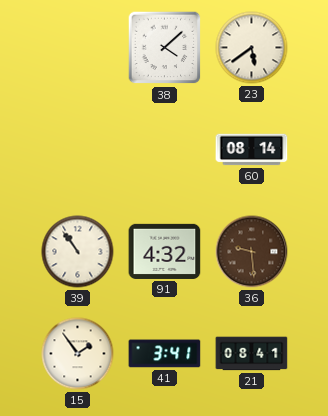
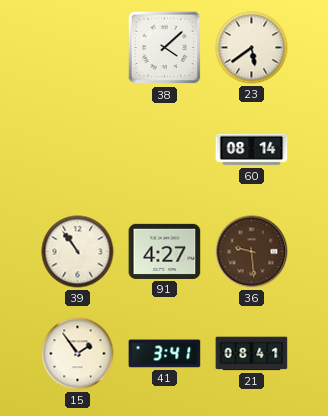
91: 4:32 -> 4:27 (165, 251)
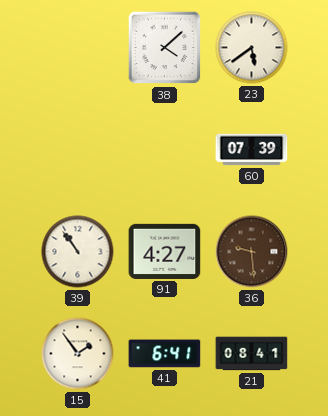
60: 08:14 -> 07:39 (252, 150)
41: 3:41 -> 6:41 (165, 354)
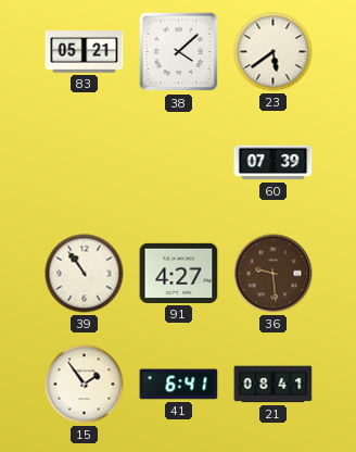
83: none -> 05:21 (85, 52)
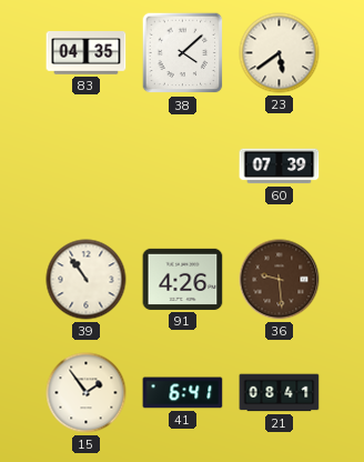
83: 05:21 -> 04:35 (87, 53)
91: 4:27 -> 4:26 (183, 279)
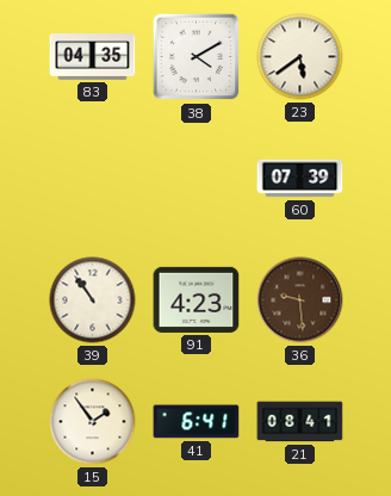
38: 4:08 -> 4:10 (197, 57)
91: 4:26 -> 4:23 (197, 299)
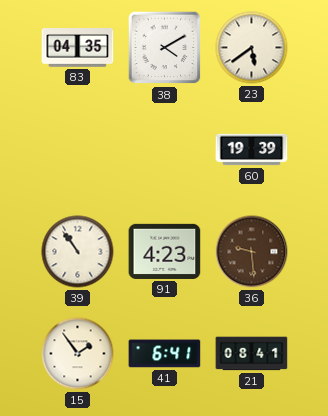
60: 07:39 -> 19:39 (252, 150)
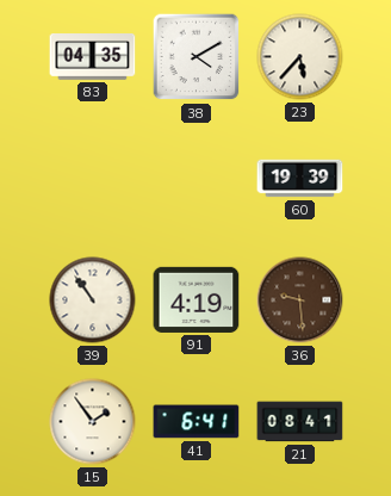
23: 5:39 -> 5:37 (300, 57)
91: 4:23 -> 4:19 (197, 299)
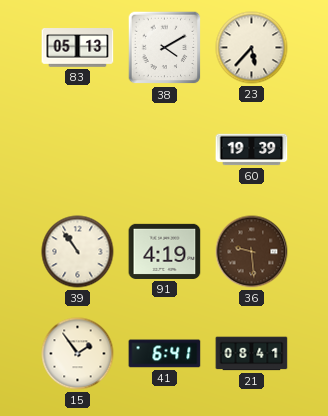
83: 04:35 -> 05:13 (78, 48)
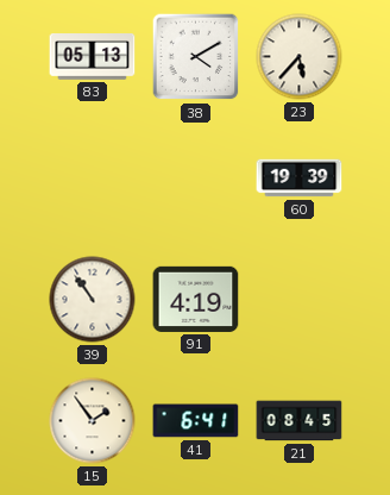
36: 9:29 -> none (252, 252)
21: 08:41 -> 08:45 (300, 421)
